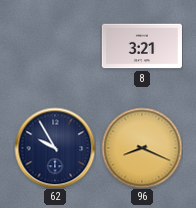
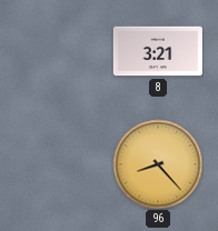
62: 9:55 -> none (55, 148)
96: 8:19 -> 8:23 (158, 164)
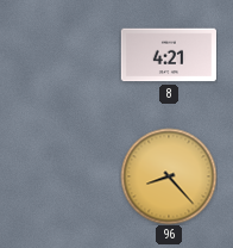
8: 3:21 -> 4:21 (169, 55)
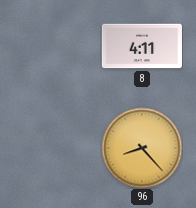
8: 4:21 -> 4:11 (142, 46)
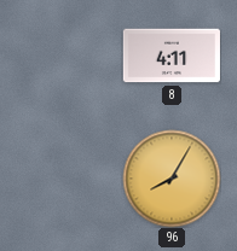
96: 8:23 -> 8:05 (172, 179)
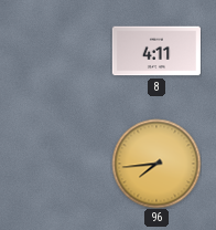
96: 8:05 -> 7:44 (156, 164)
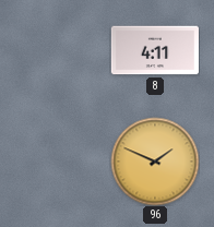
96: 7:44 -> 1:49 (155, 162)
